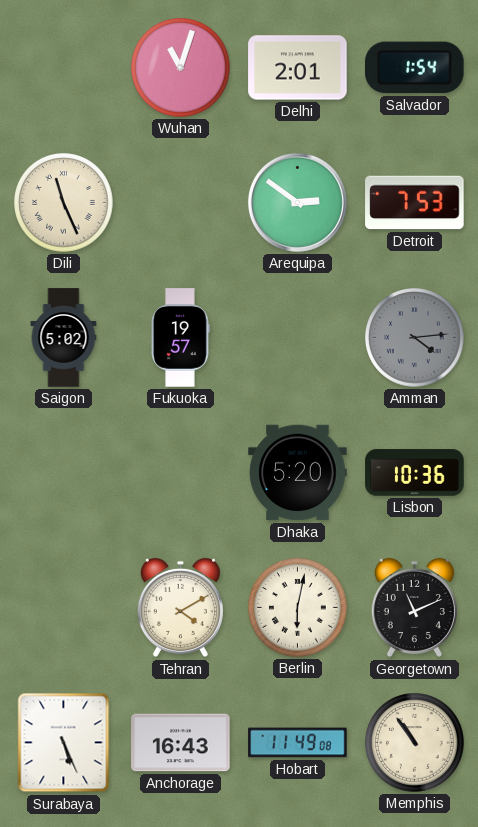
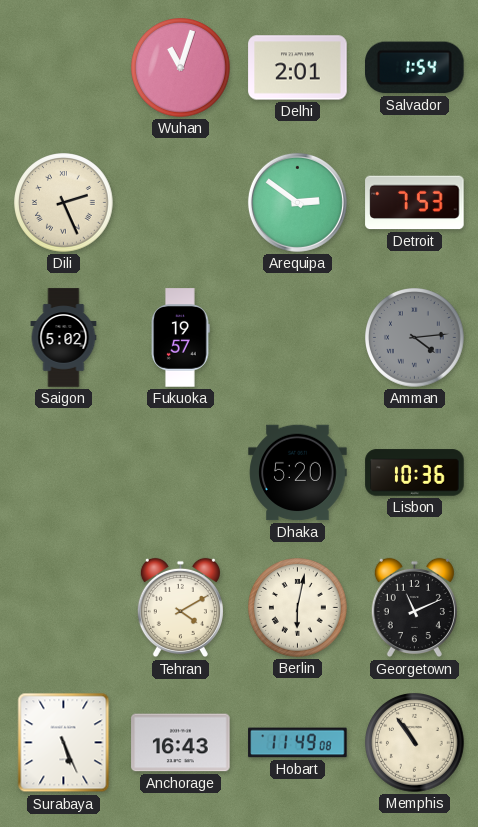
Dili: 11:26 -> 2:26 (64, 203)
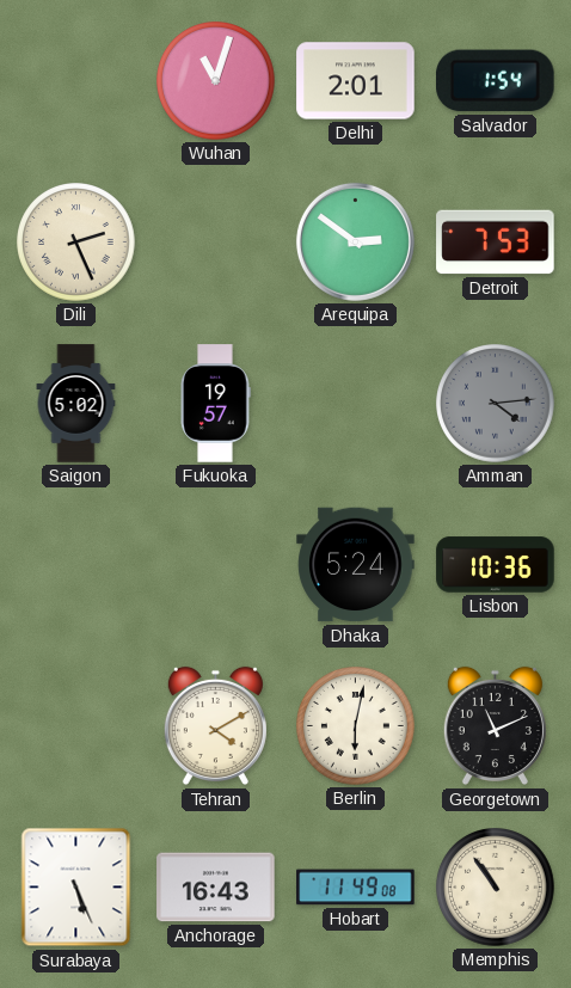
Dhaka: 5:20 -> 5:24 (356, 565)
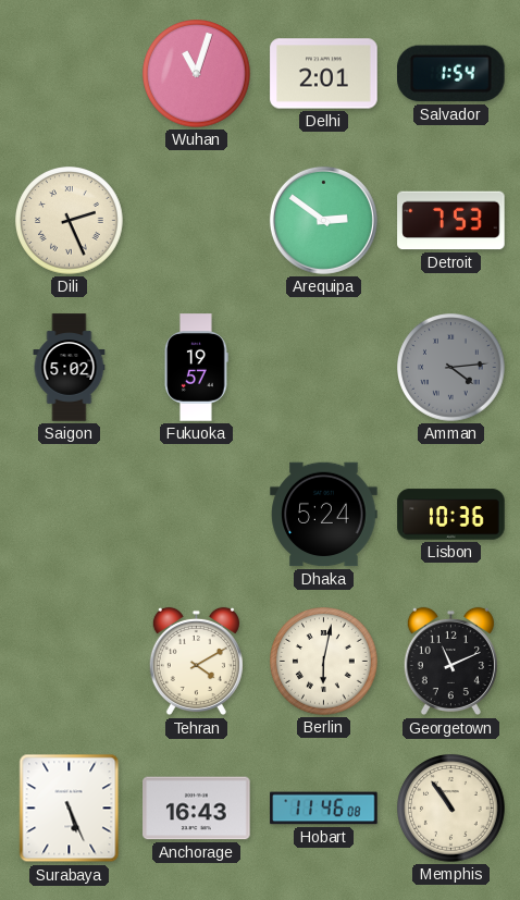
Hobart: 11:49 -> 11:46 (324, 809)
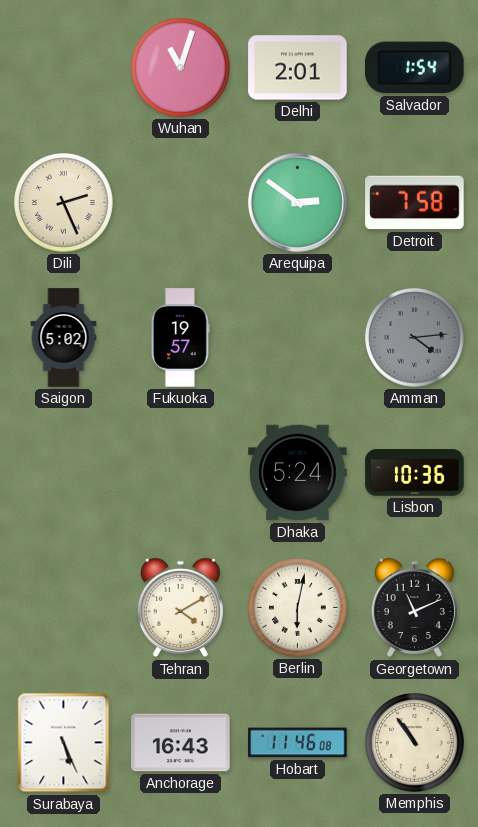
Detroit: 7:53 -> 7:58 (415, 203)
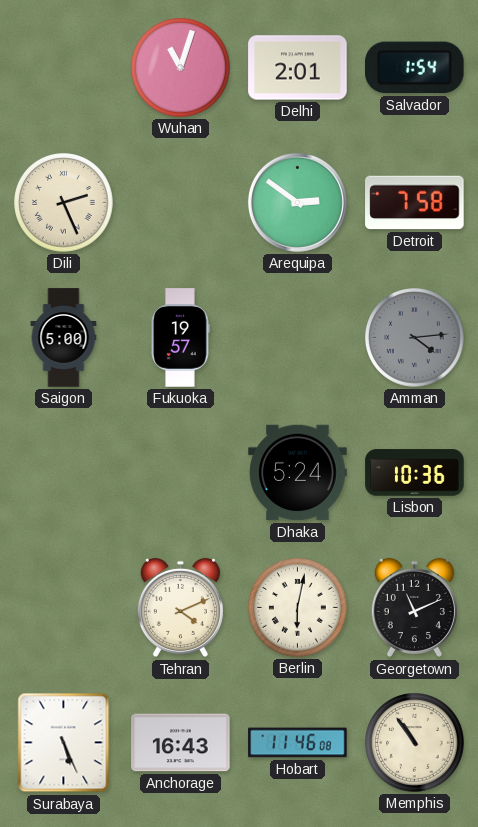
Saigon: 5:02 -> 5:00 (64, 338)
Tehran: 4:10 -> 4:11 (180, 608)
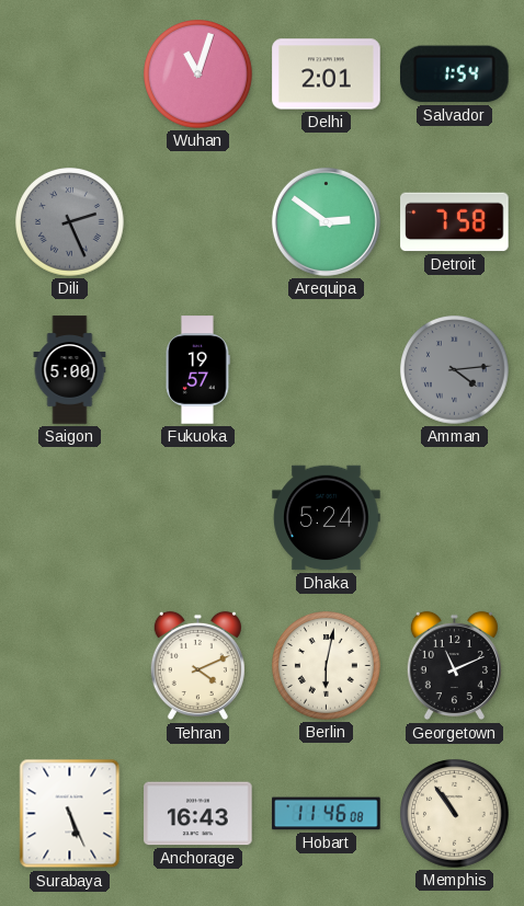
Dili dial: cream -> grey (70, 222)
Lisbon: 10:36 -> none (415, 473)
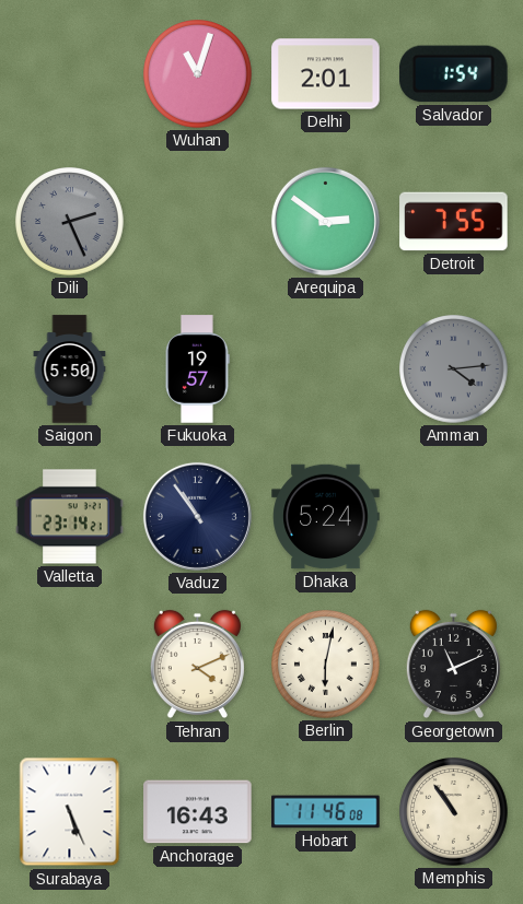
Detroit: 7:58 -> 7:55 (454, 222)
Saigon: 5:00 -> 5:50 (70, 369)
Valletta: none -> 23:14 (70, 517)
Vaduz: none -> 10:54 (197, 516)
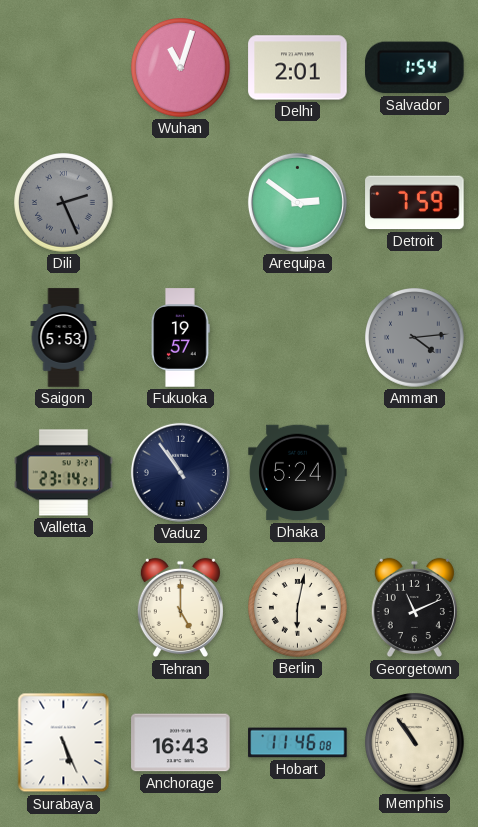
Detroit: 7:55 -> 7:59 (415, 203)
Saigon: 5:50 -> 5:53 (64, 338)
Tehran: 4:11 -> 5:00 (180, 608)
